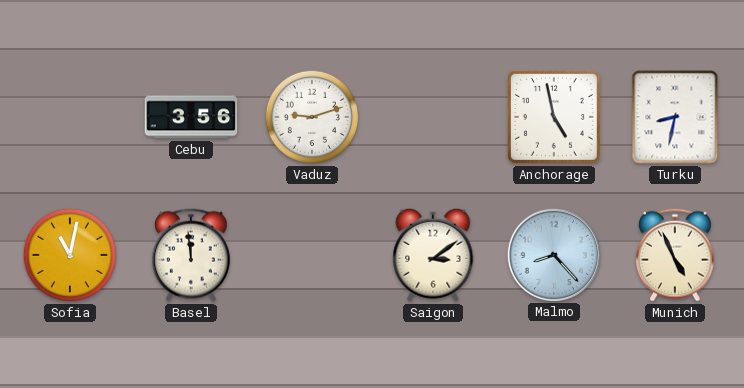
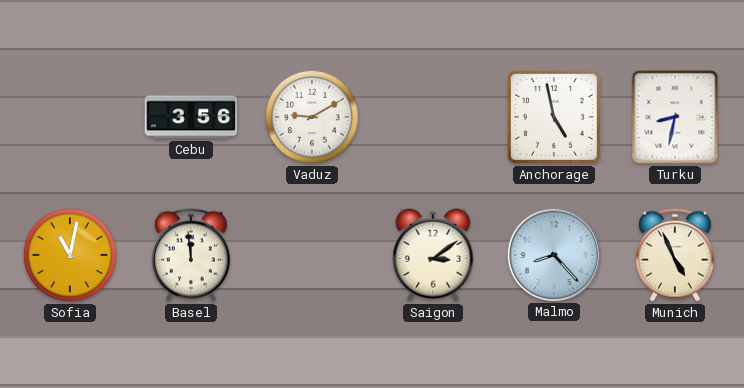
Vaduz: 9:12 -> 9:10 (312, 117)
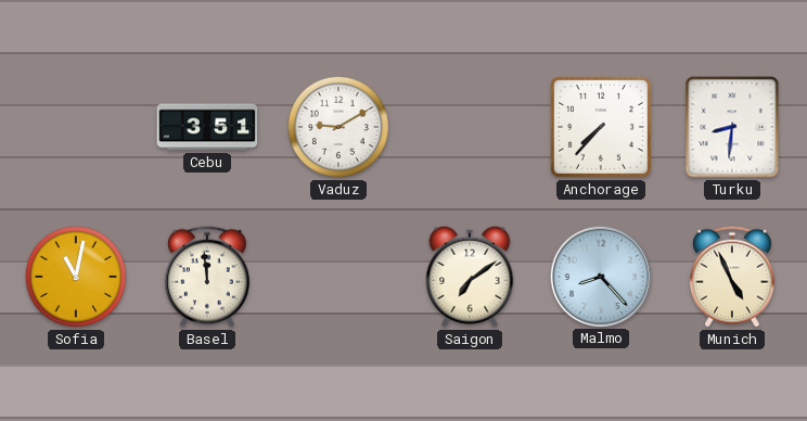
Cebu: 3:56 -> 3:51 (207, 127)
Anchorage: 4:58 -> 7:37 (601, 127)
Turku: 8:32 -> 8:31 (732, 127)
Saigon: 3:09 -> 7:09 (470, 277)
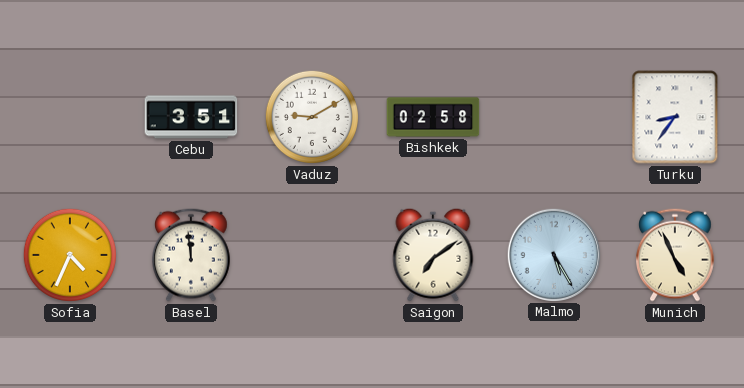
Bishkek: none -> 02:58 (433, 117)
Anchorage: 7:37 -> none (601, 127)
Turku: 8:31 -> 8:36 (675, 117)
Sofia: 11:02 -> 4:34 (70, 255)
Malmo: 8:23 -> 5:25 (553, 254)
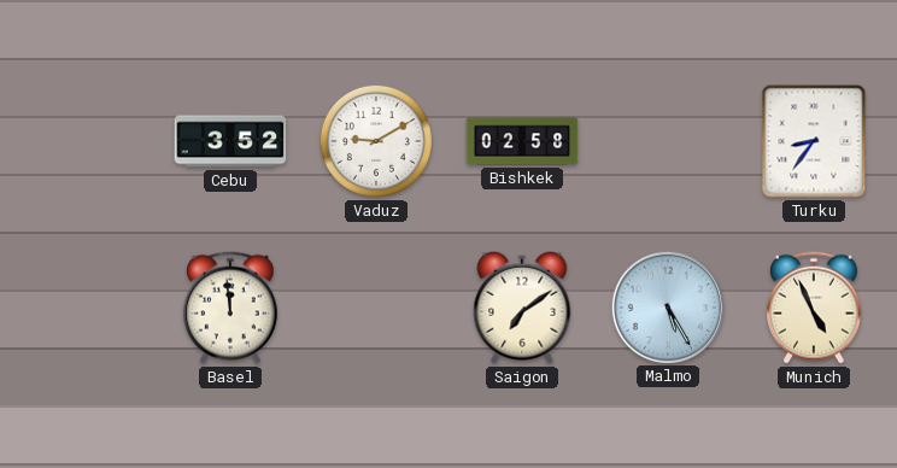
Cebu: 3:51 -> 3:52 (230, 141)
Sofia: 4:34 -> none (70, 255)
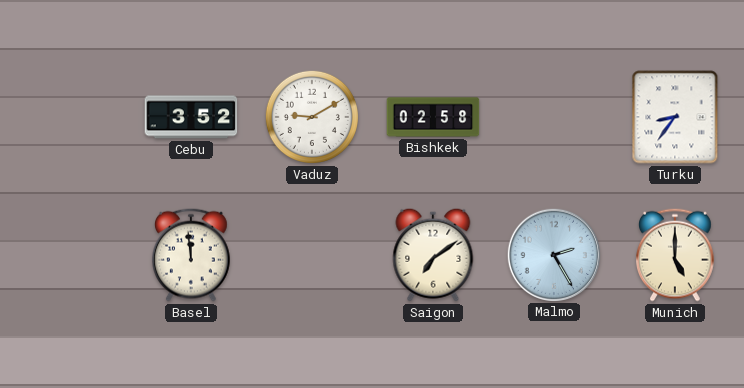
Malmo: 5:25 -> 2:25 (553, 254)
Munich: 4:56 -> 5:00 (676, 255)
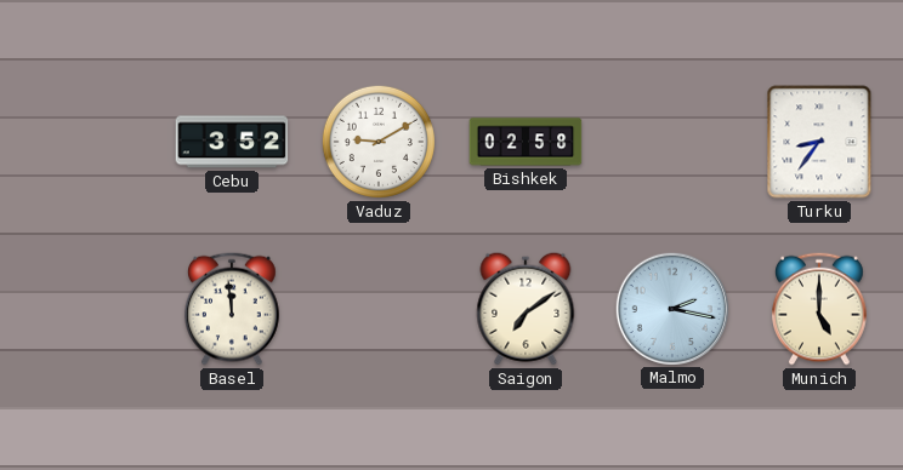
Malmo: 2:25 -> 2:17 (671, 308)
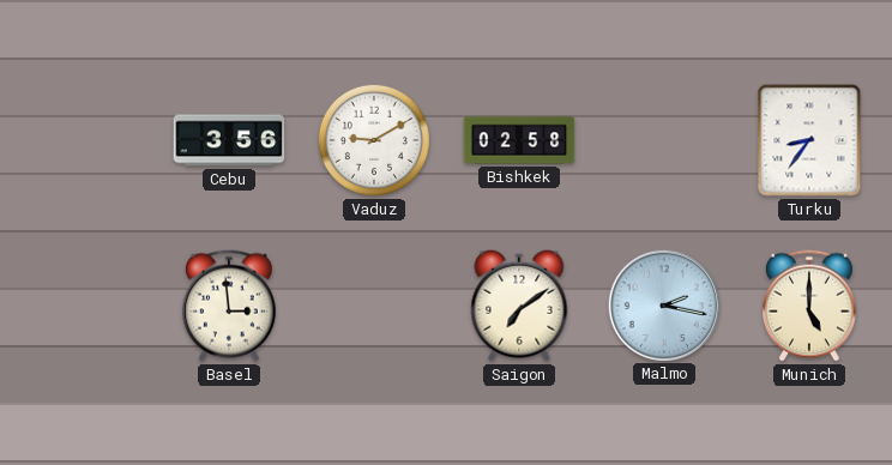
Cebu: 3:52 -> 3:56 (229, 140)
Basel: 11:59 -> 2:59 (230, 306)
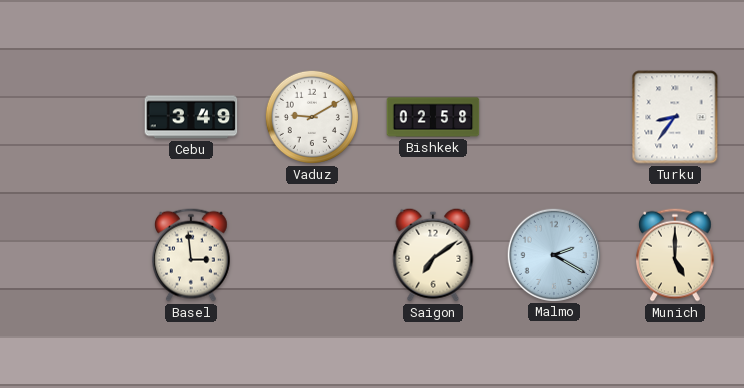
Cebu: 3:56 -> 3:49 (191, 117)
Malmo: 2:17 -> 2:20 (553, 254)
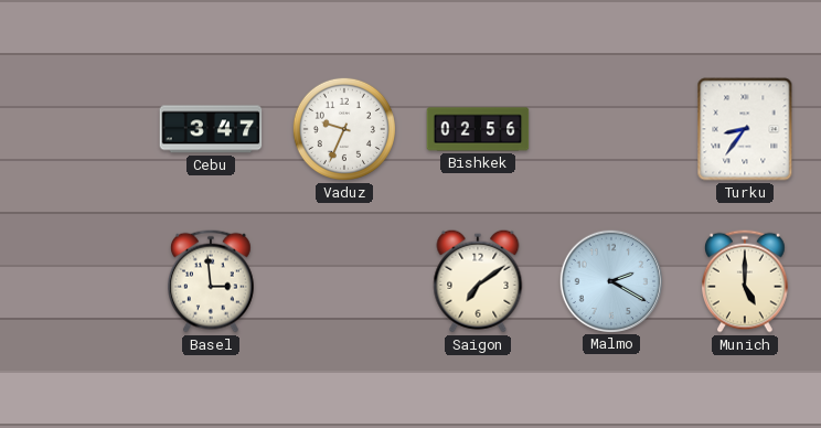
Cebu: 3:49 -> 3:47 (211, 129)
Vaduz: 9:10 -> 9:34 (344, 129)
Bishkek: 02:58 -> 02:56 (478, 129)
